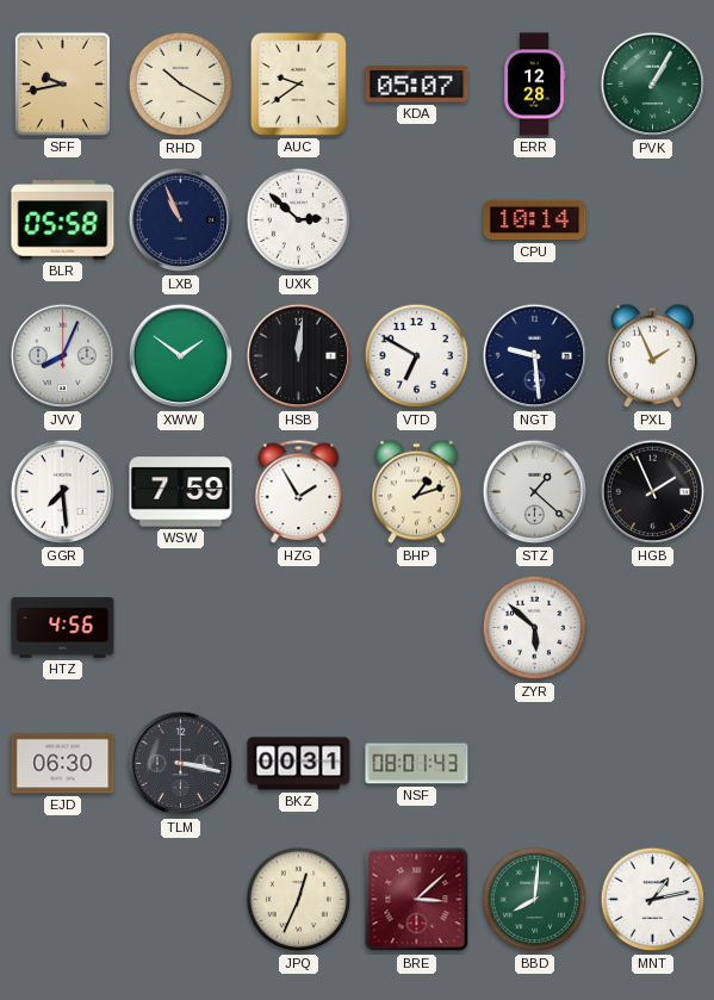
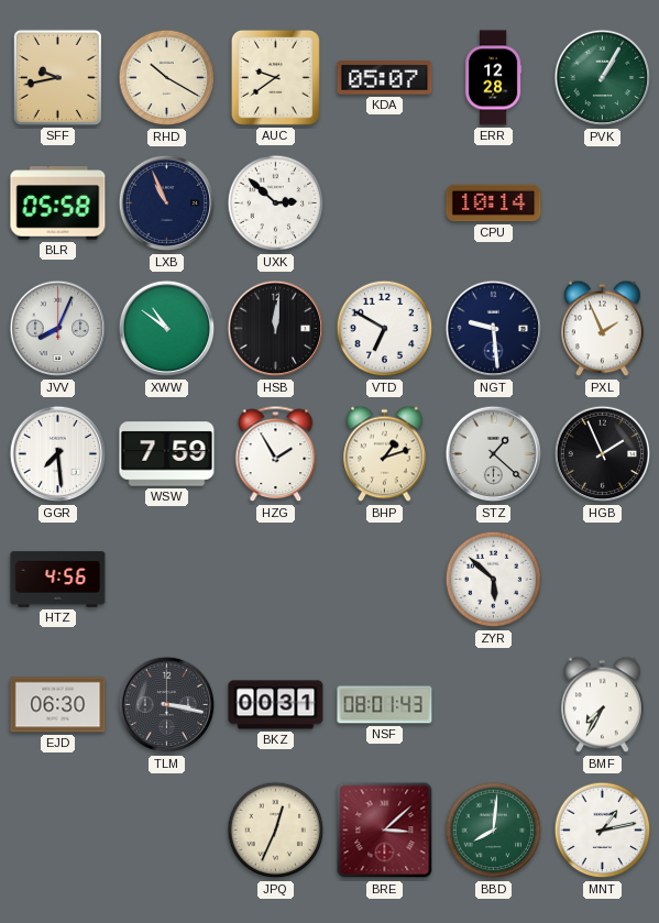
XWW: 1:51 -> 10:51 (167, 329)
BMF: none -> 7:35 (603, 705)
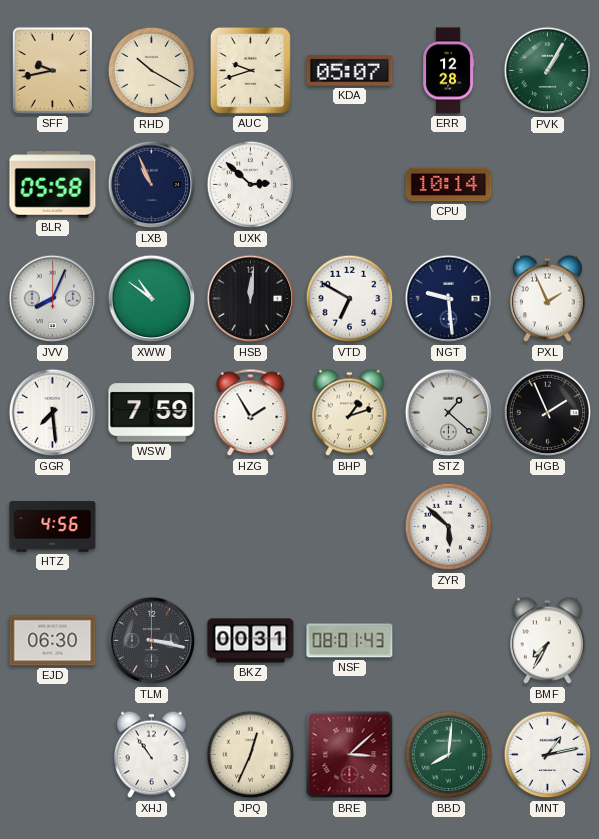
AUC: 9:39 -> 9:42 (250, 70)
XHJ: none -> 10:54 (152, 755)
